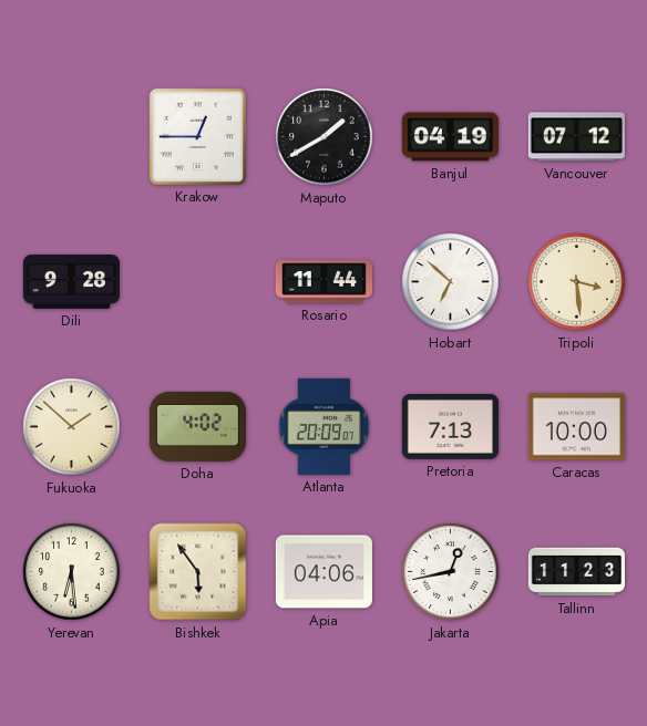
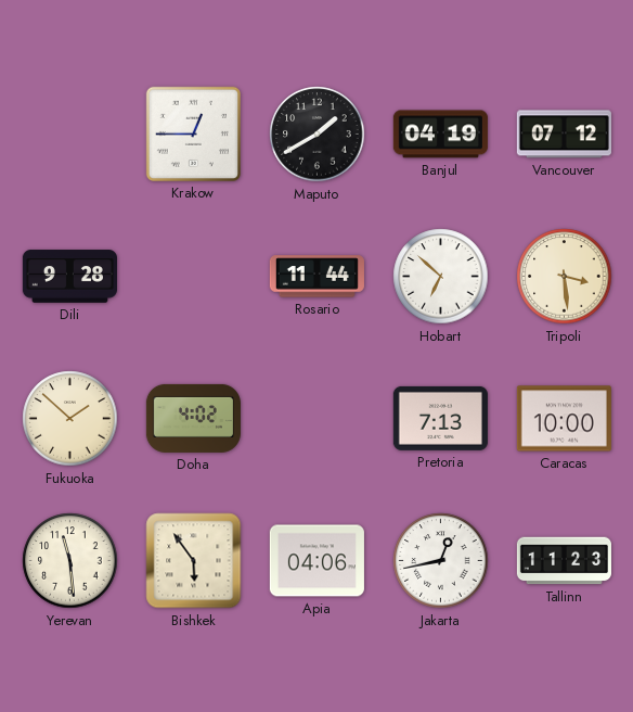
Atlanta: 20:09 -> none (325, 426)
Yerevan: 6:29 -> 11:29 (70, 561)
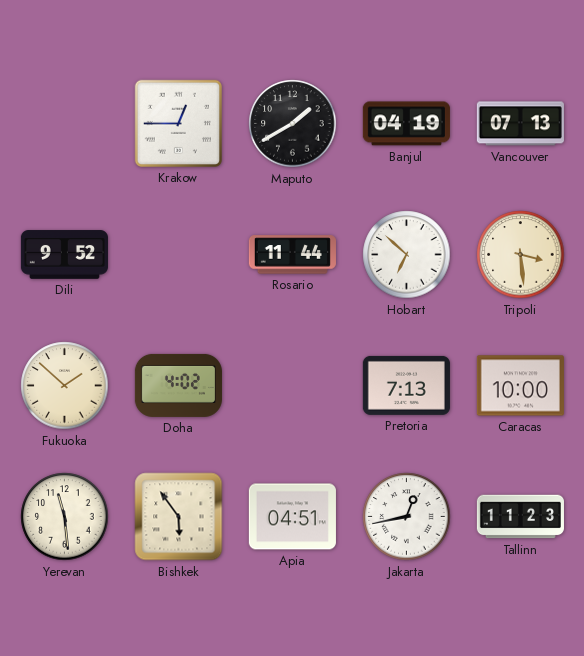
Vancouver: 07:12 -> 07:13 (520, 124)
Dili: 9:28 -> 9:52 (64, 255)
Apia: 04:06 -> 04:51 (292, 517)
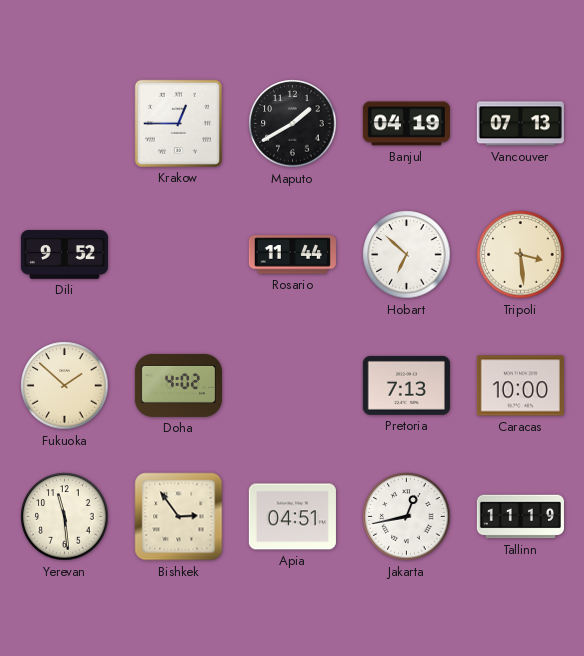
Bishkek: 5:54 -> 2:54 (179, 517)
Tallinn: 11:23 -> 11:19 (520, 517)
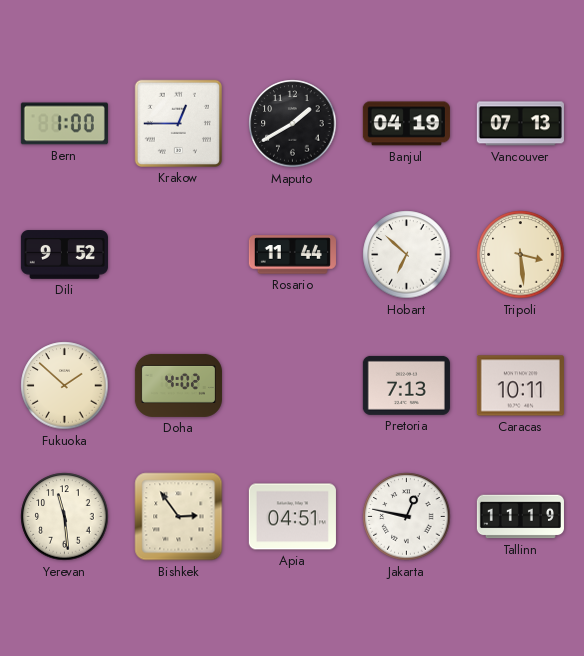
Bern: none -> 1:00 (64, 124)
Caracas: 10:00 -> 10:11 (520, 386)
Jakarta: 12:43 -> 12:47 (407, 517)
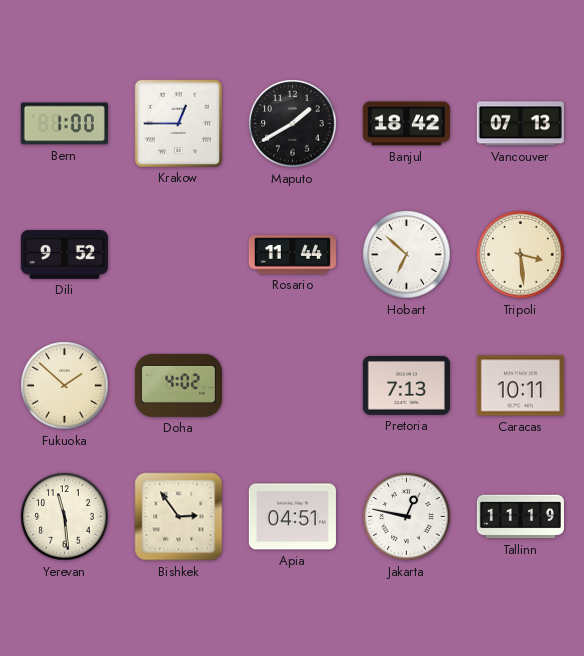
Banjul: 04:19 -> 18:42 (406, 124)
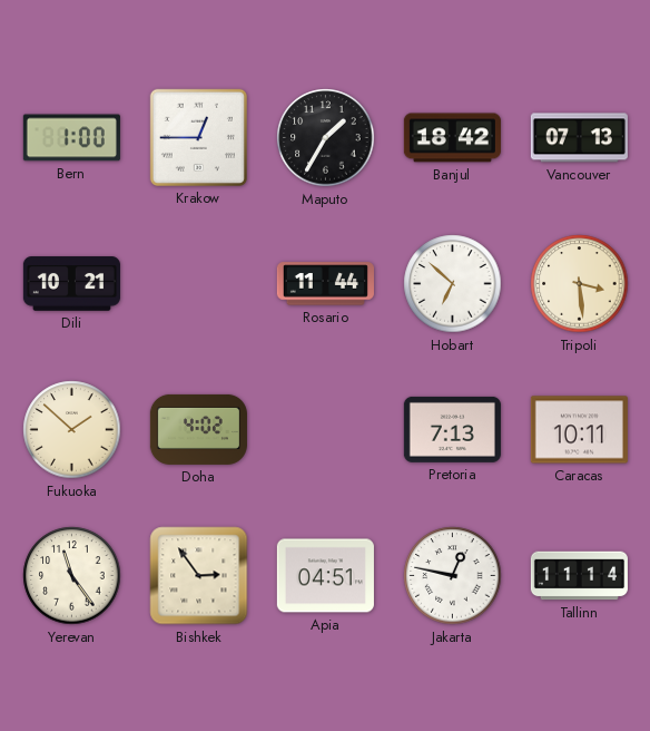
Maputo: 1:40 -> 1:35 (326, 138)
Dili: 9:52 -> 10:21 (71, 284)
Yerevan: 11:29 -> 11:24 (72, 576)
Tallinn: 11:19 -> 11:14 (579, 576)
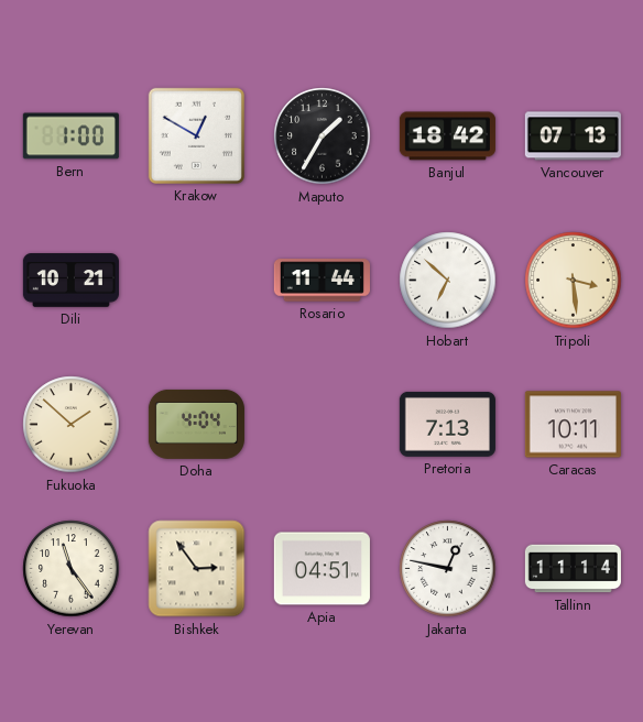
Krakow: 12:45 -> 12:50 (196, 135)
Doha: 4:02 -> 4:04 (196, 424)
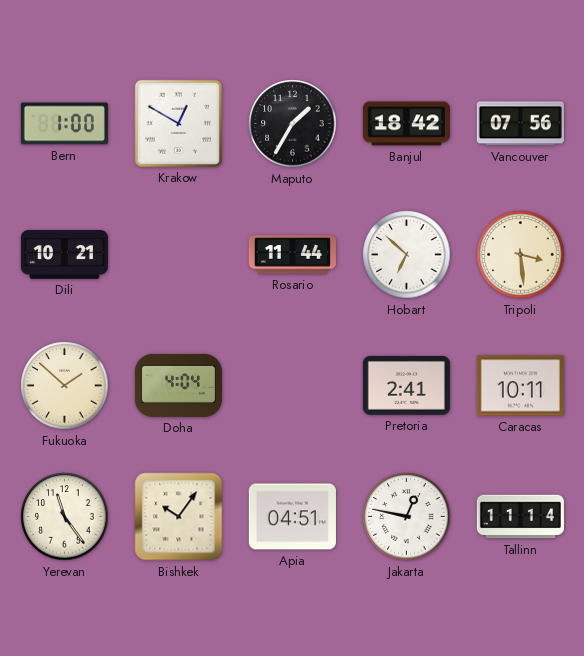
Vancouver: 07:13 -> 07:56 (520, 124)
Pretoria: 7:13 -> 2:41 (406, 385)
Bishkek: 2:54 -> 10:06 (179, 517)
